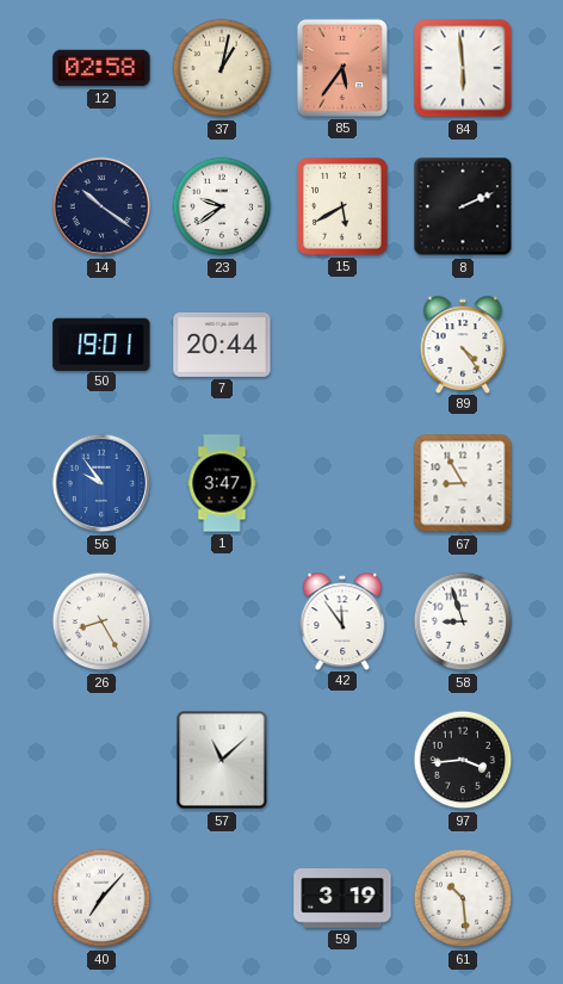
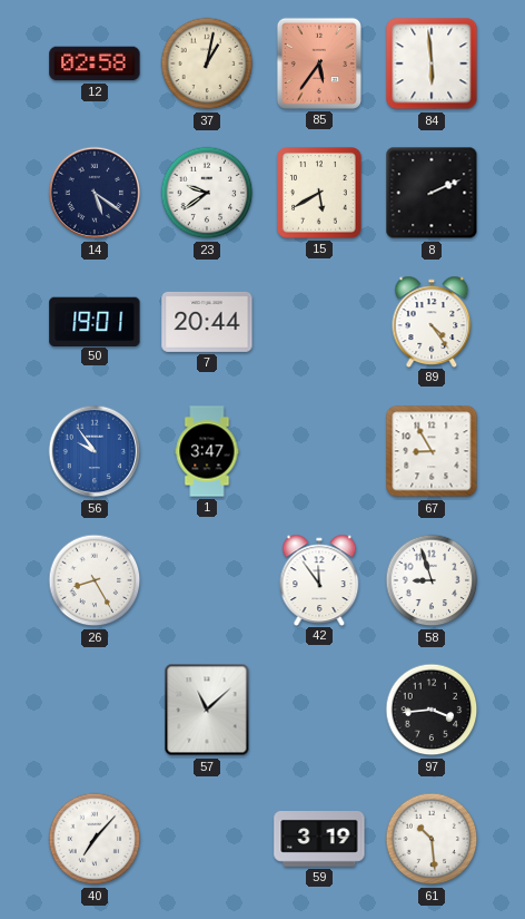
14: 10:21 -> 5:21 (95, 193)
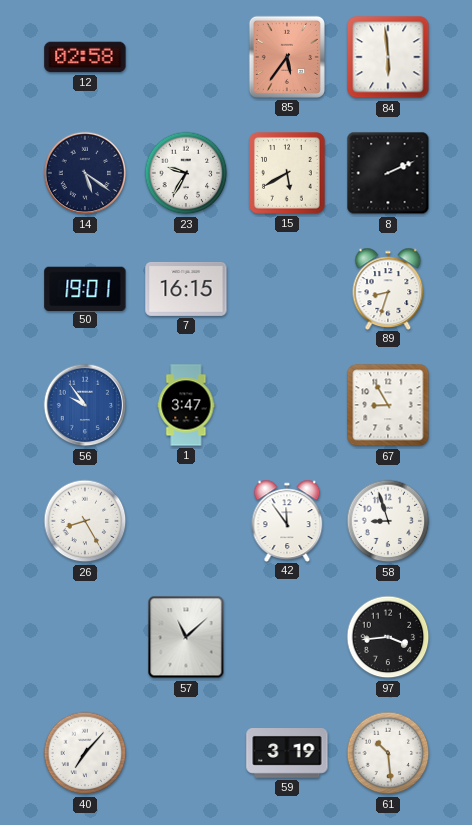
37: 1:02 -> none (207, 63)
23: 9:39 -> 9:35 (186, 173)
7: 20:44 -> 16:15 (186, 289)
89: 4:24 -> 8:33 (388, 288)
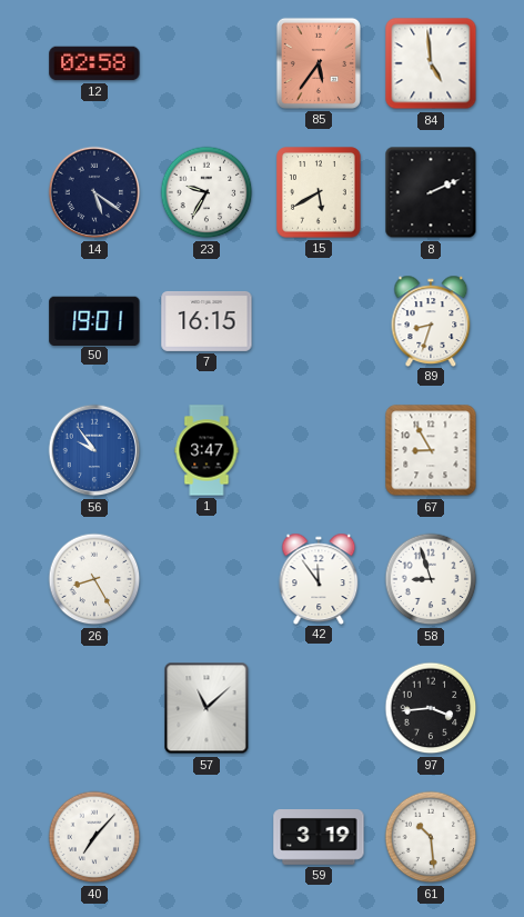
84: 5:59 -> 4:59 (431, 63)
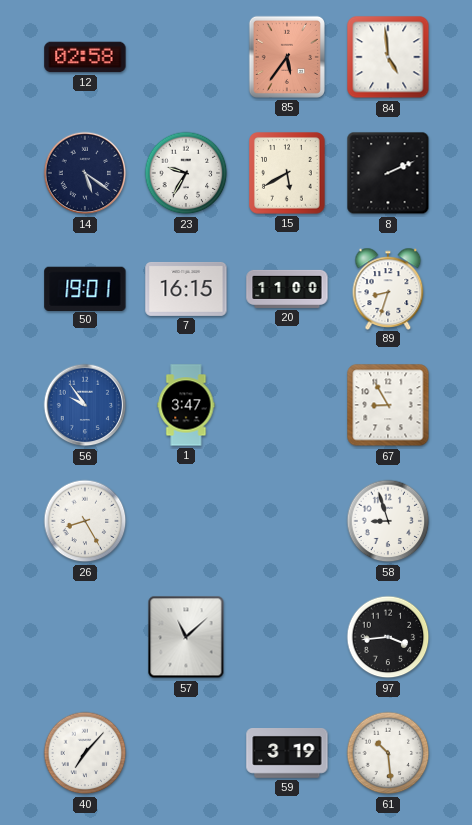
20: none -> 11:00 (287, 289)
42: 11:54 -> none (319, 578)
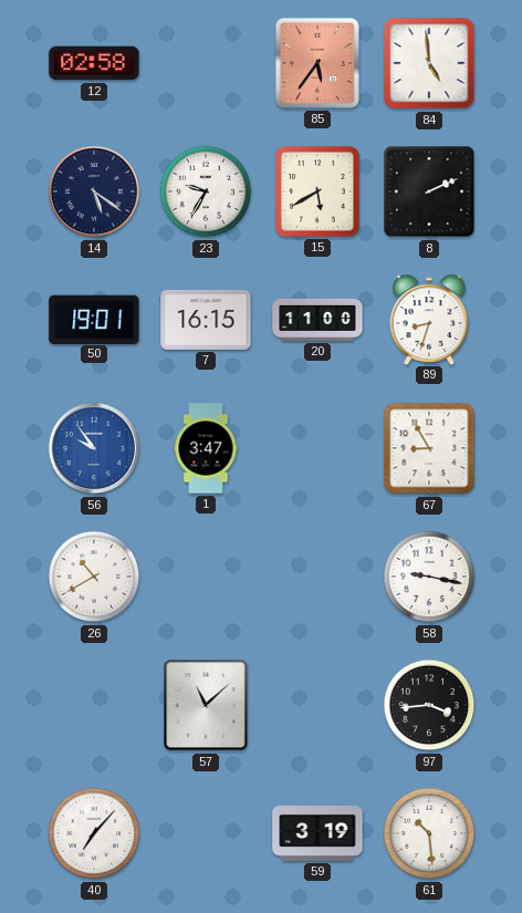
26: 8:25 -> 10:40 (94, 577)
58: 8:57 -> 9:17 (429, 577)
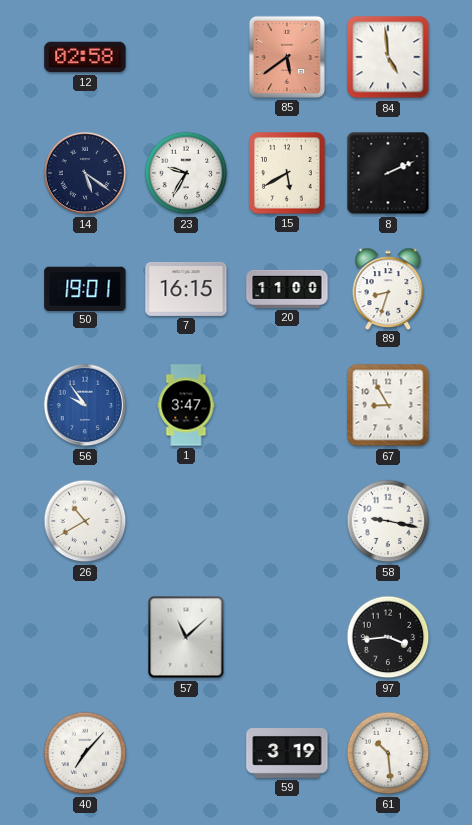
85: 5:36 -> 5:39 (287, 57)
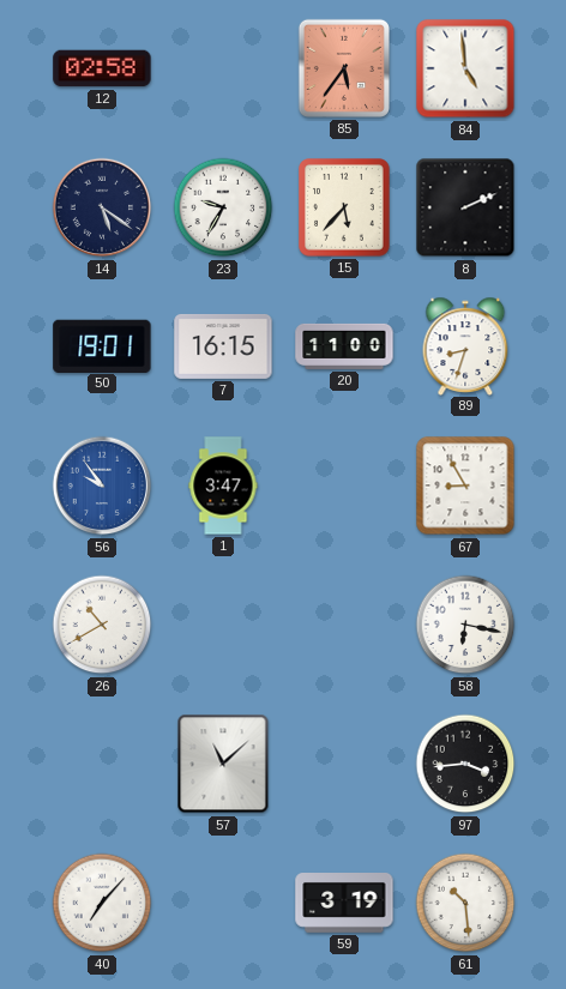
85: 5:39 -> 5:36 (344, 68)
15: 5:40 -> 5:37 (345, 207)
58: 9:17 -> 6:17 (465, 625)
